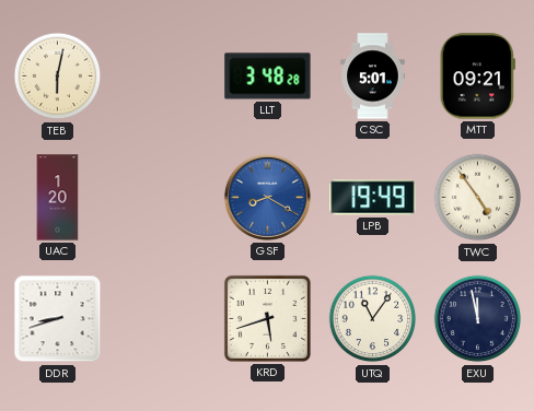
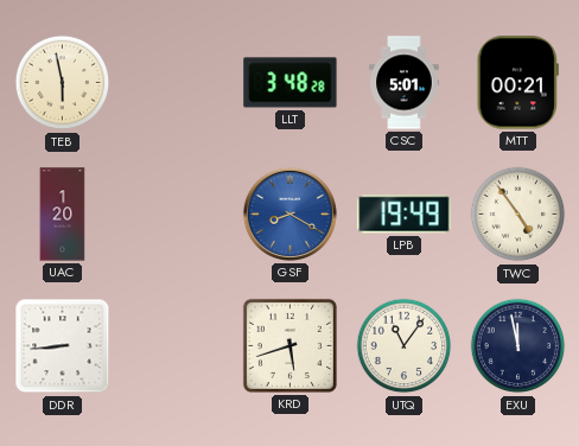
TEB: 6:02 -> 5:58 (63, 83)
MTT: 09:21 -> 00:21 (517, 83)
DDR: 8:42 -> 8:44 (63, 346)
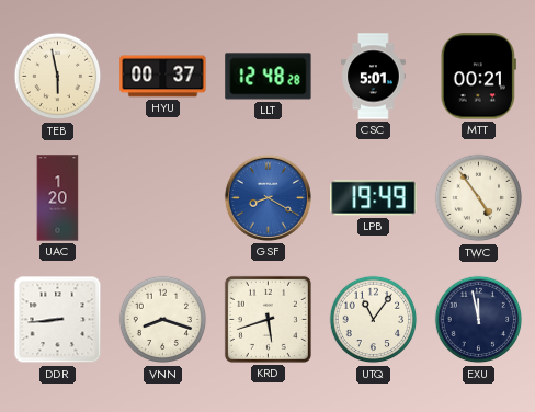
HYU: none -> 00:37 (163, 77)
LLT: 3:48 -> 12:48 (269, 77)
VNN: none -> 8:18 (163, 320)
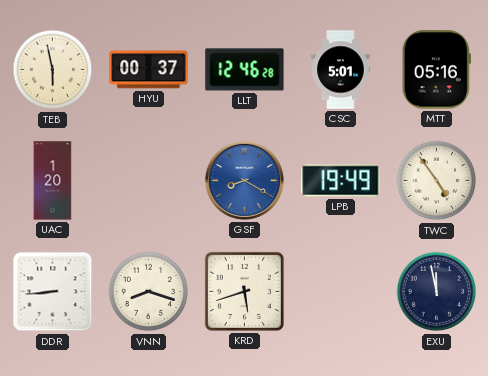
LLT: 12:48 -> 12:46 (245, 70)
MTT: 00:21 -> 05:16 (436, 70)
UTQ: 11:06 -> none (374, 320)
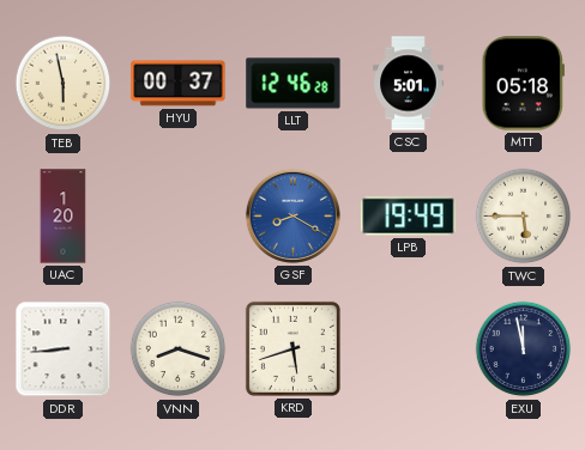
MTT: 05:16 -> 05:18 (523, 84)
TWC: 4:54 -> 5:45 (524, 217)
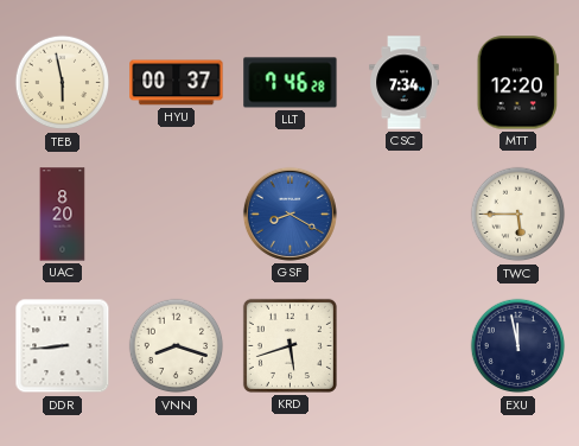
LLT: 12:46 -> 7:46 (291, 83)
CSC: 5:01 -> 7:34 (405, 83)
MTT: 05:18 -> 12:20 (517, 83)
UAC: 1:20 -> 8:20 (63, 215)
LPB: 19:49 -> none (409, 217)
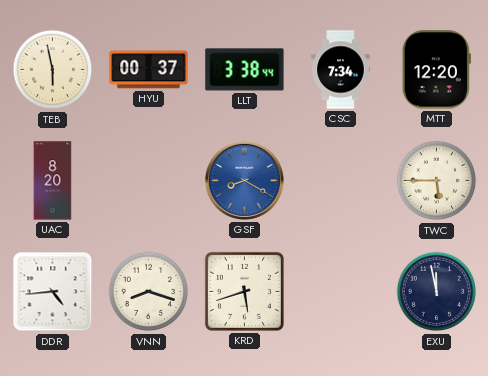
LLT: 7:46 -> 3:38 (245, 70)
DDR: 8:44 -> 4:44 (53, 292)
